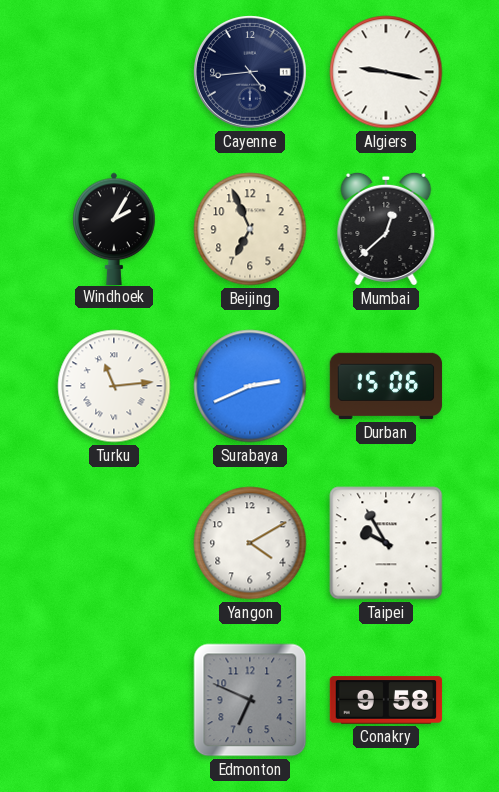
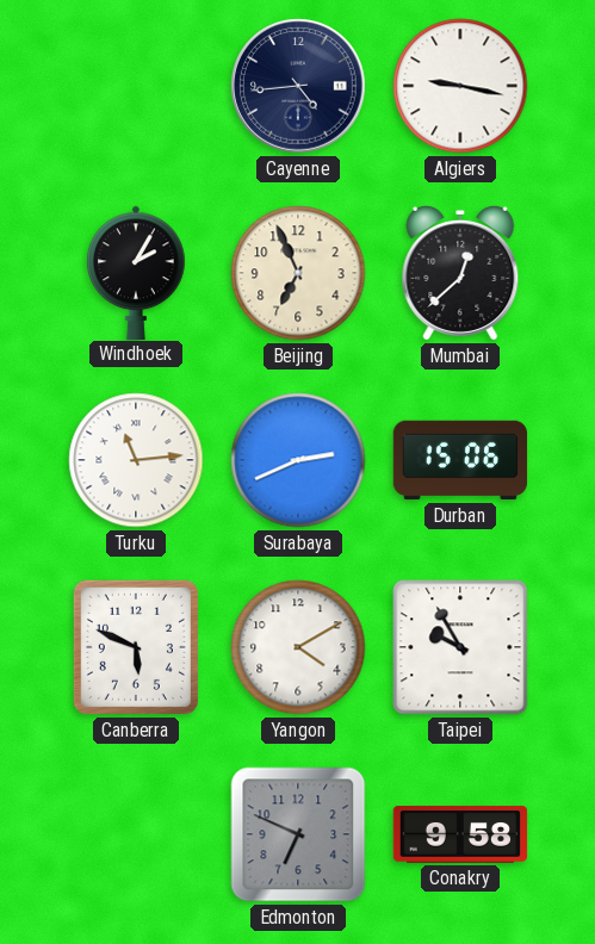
Canberra: none -> 5:49 (136, 647)
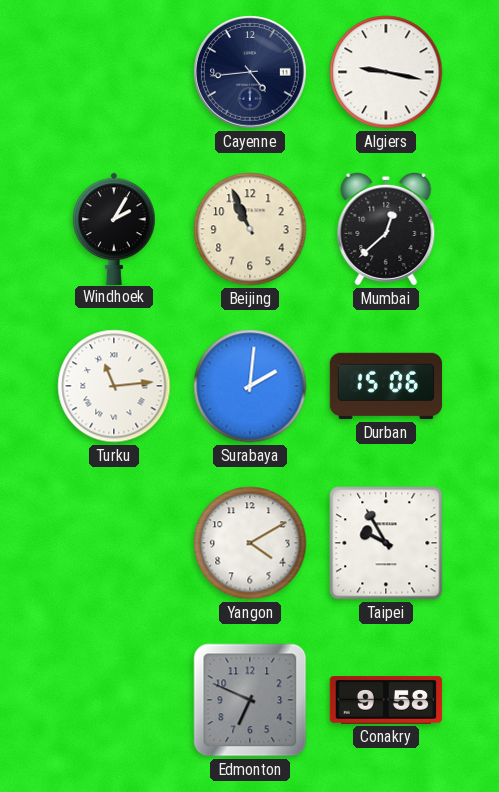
Beijing: 6:56 -> 10:56 (250, 229)
Surabaya: 2:41 -> 2:01 (250, 386)
Canberra: 5:49 -> none (136, 647)
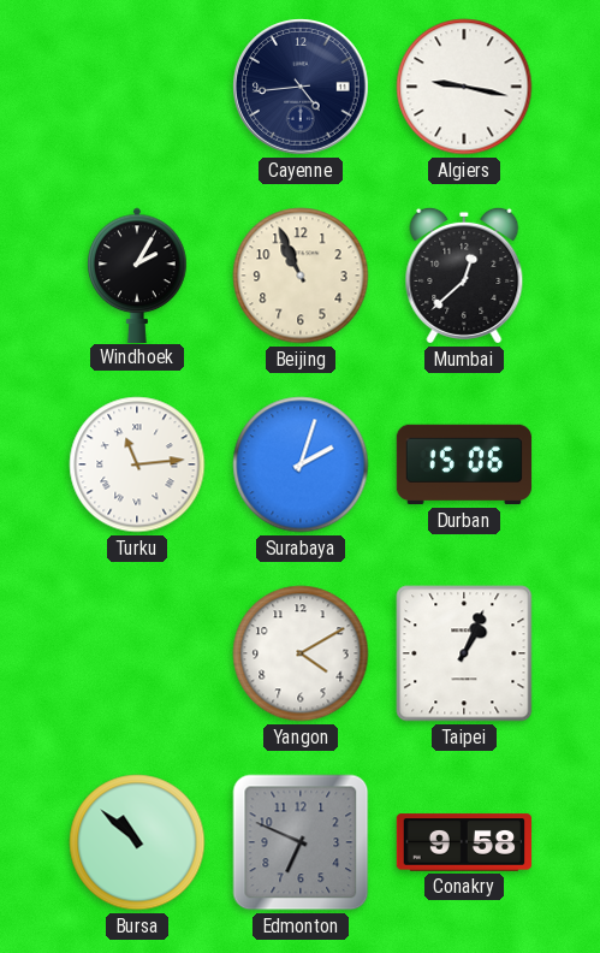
Surabaya: 2:01 -> 2:03 (301, 464)
Taipei: 9:55 -> 1:04 (464, 653)
Bursa: none -> 10:52 (137, 842)
